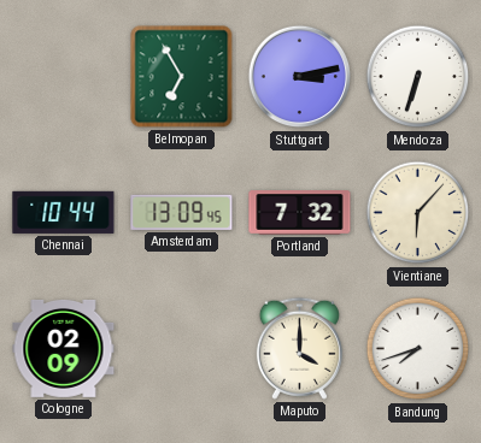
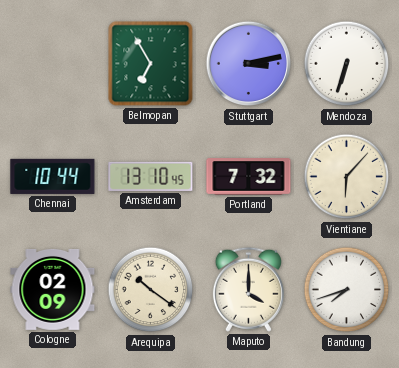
Amsterdam: 13:09 -> 13:10 (151, 176)
Arequipa: none -> 10:21 (151, 290)
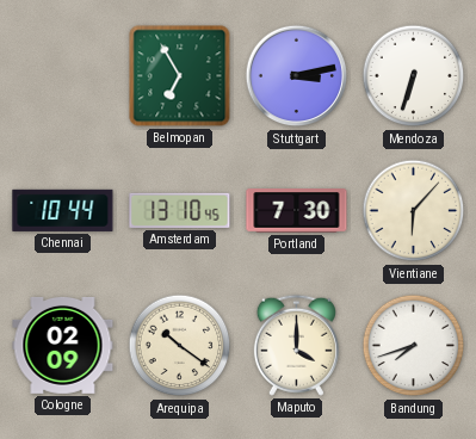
Portland: 7:32 -> 7:30 (297, 211)
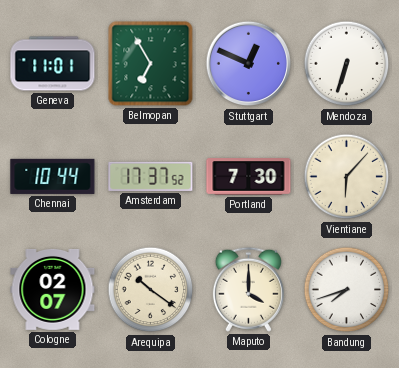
Geneva: none -> 11:01 (53, 64)
Stuttgart: 3:13 -> 12:49 (249, 64)
Amsterdam: 13:10 -> 17:37 (151, 176)
Cologne: 02:09 -> 02:07 (53, 289)
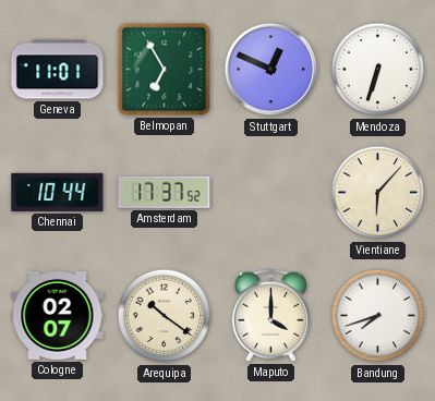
Portland: 7:30 -> none (249, 177)
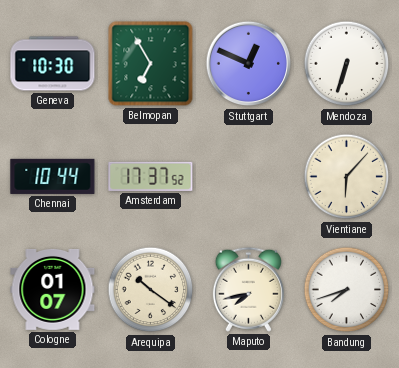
Geneva: 11:01 -> 10:30 (53, 64)
Cologne: 02:07 -> 01:07 (53, 289)
Maputo: 4:00 -> 7:43 (248, 289)
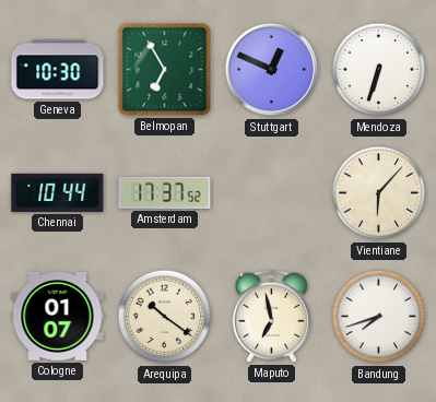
Maputo: 7:43 -> 6:58 (271, 316)
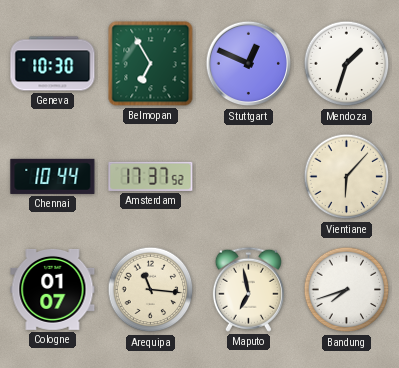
Mendoza: 6:33 -> 1:33 (347, 64)
Arequipa: 10:21 -> 11:16 (151, 290)
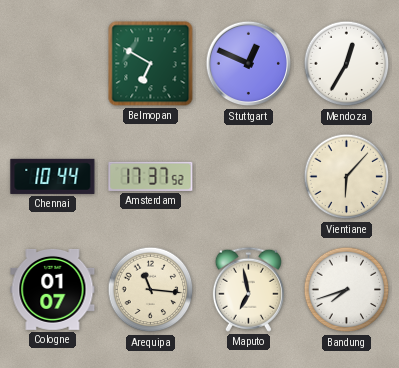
Geneva: 10:30 -> none (53, 64)
Belmopan: 6:55 -> 6:50 (151, 64)
Mendoza: 1:33 -> 12:35 (347, 64)
